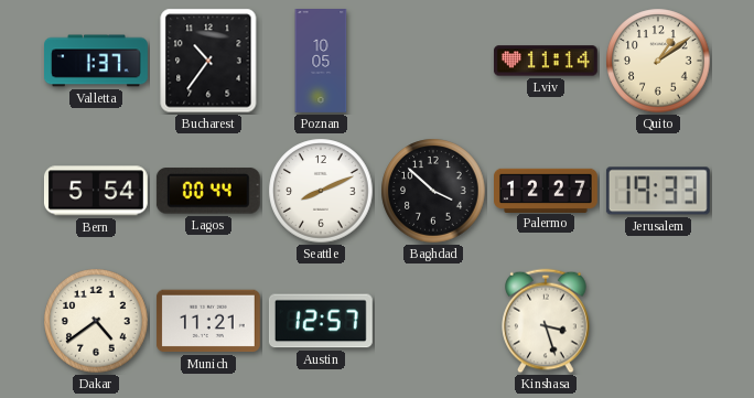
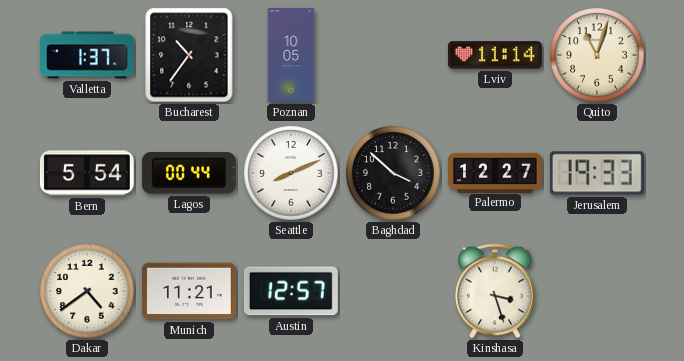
Quito: 1:09 -> 11:03 (597, 55)
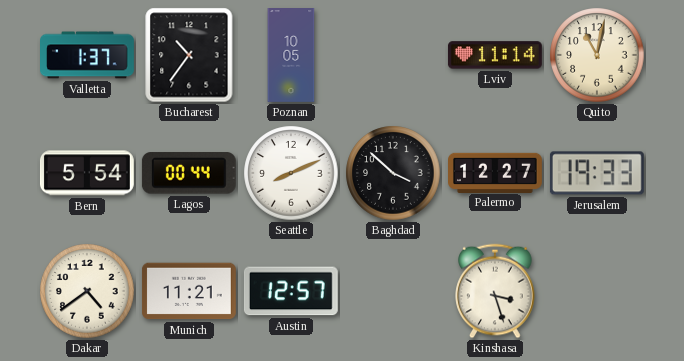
Quito: 11:03 -> 11:02 (597, 55)
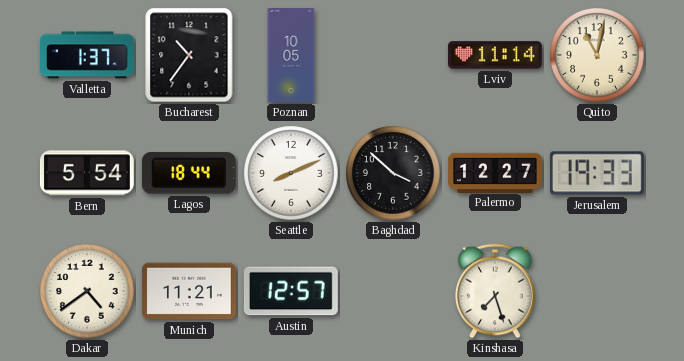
Lagos: 00:44 -> 18:44 (189, 173)
Kinshasa: 3:27 -> 7:27 (495, 291)
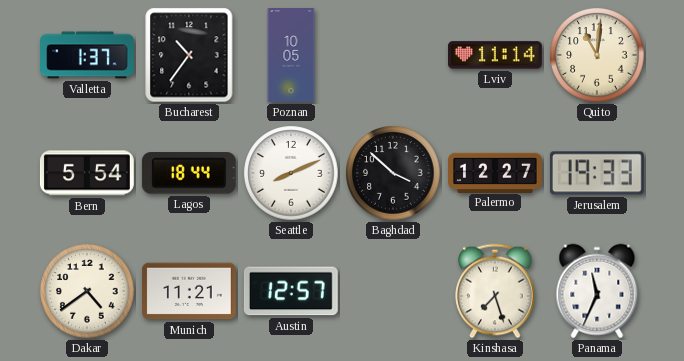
Quito: 11:02 -> 11:01 (597, 55)
Panama: none -> 11:34 (597, 291)
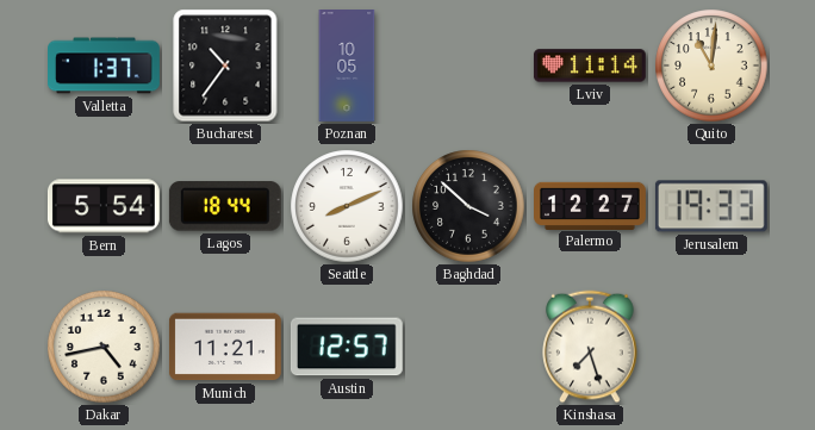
Dakar: 4:39 -> 4:43 (104, 347)
Panama: 11:34 -> none (597, 291)
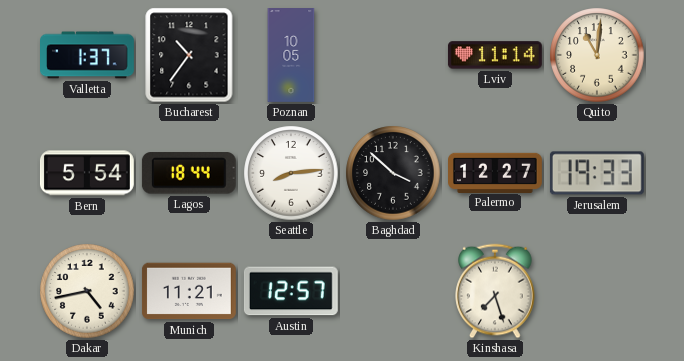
Seattle: 8:11 -> 8:14 (291, 173)
